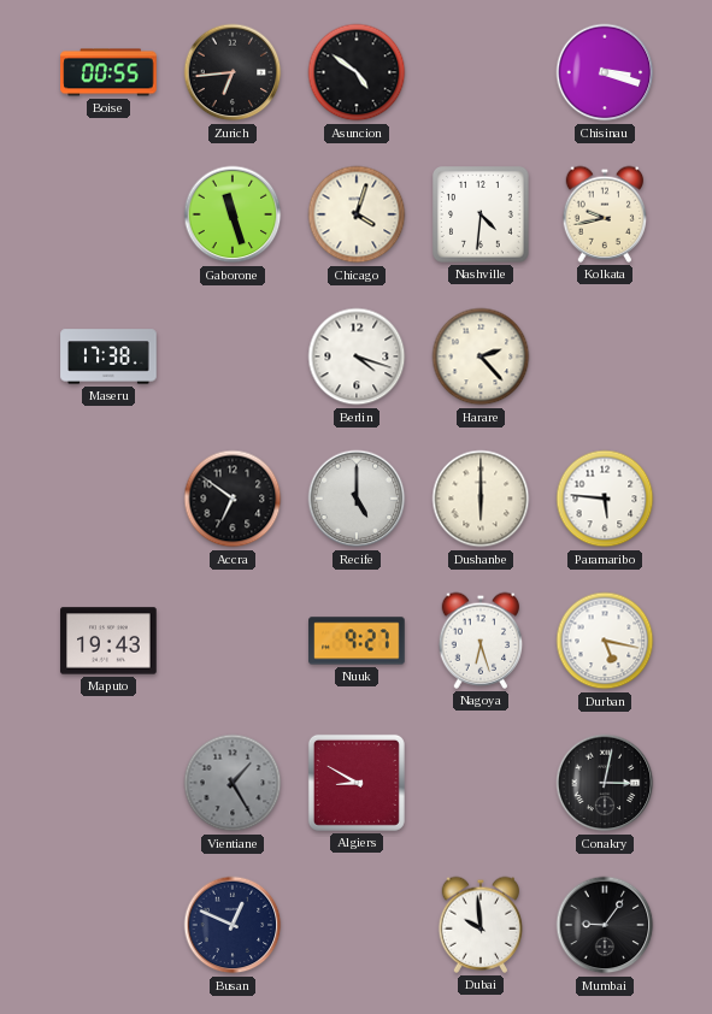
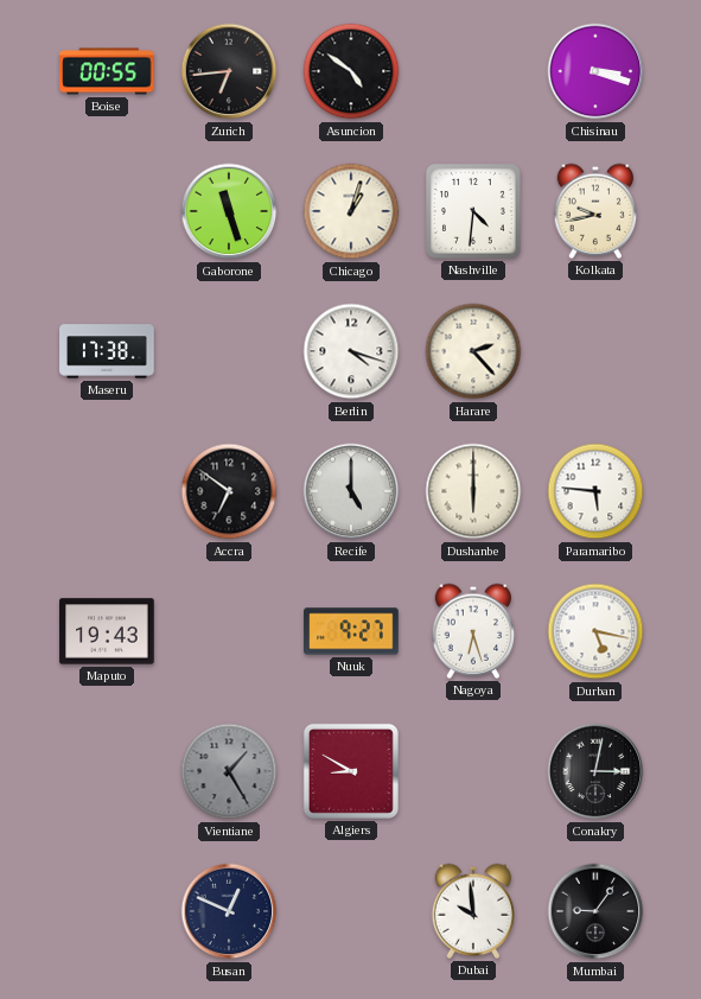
Chicago: 4:03 -> 1:03 (351, 211)
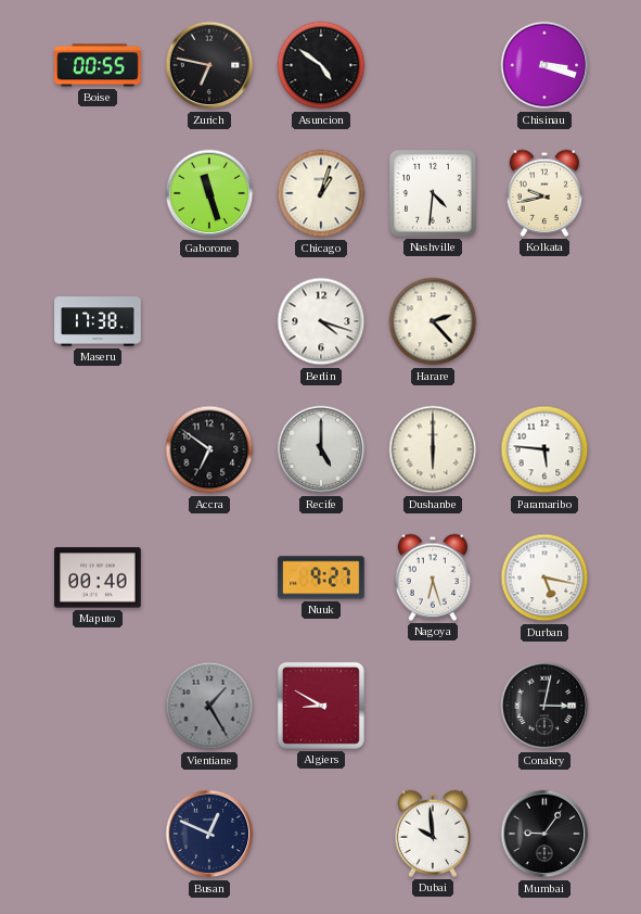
Zurich: 6:44 -> 6:47 (209, 65)
Maputo: 19:43 -> 00:40 (98, 577)
